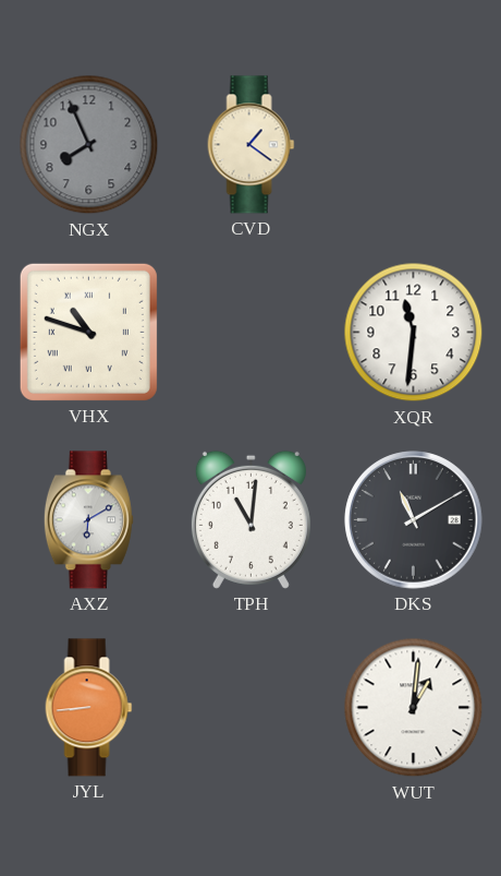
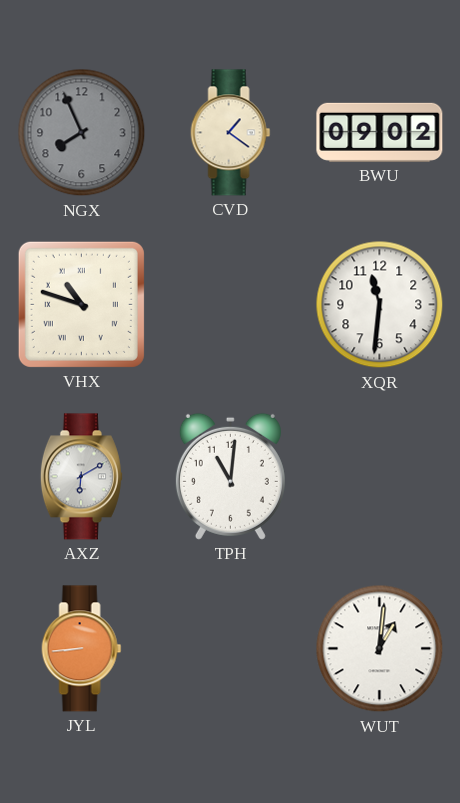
BWU: none -> 09:02 (380, 132)
DKS: 11:10 -> none (414, 520)
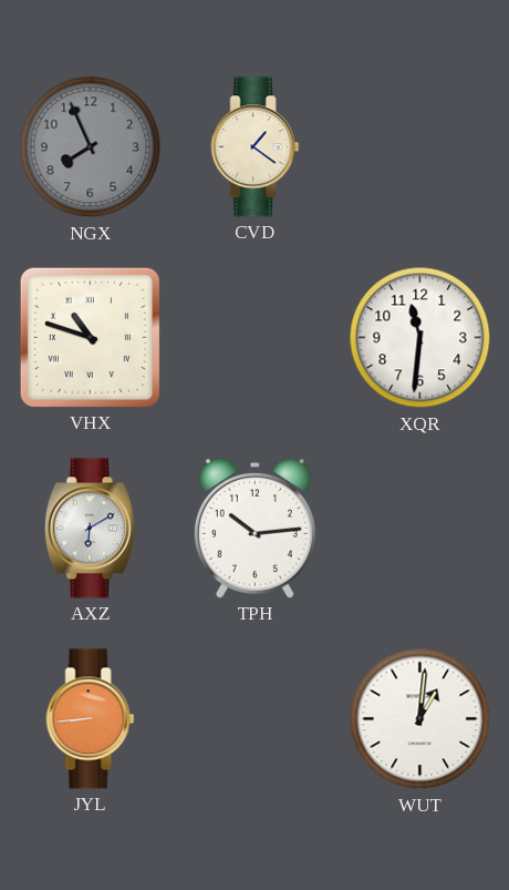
BWU: 09:02 -> none (380, 132)
TPH: 11:01 -> 10:14 (254, 528)
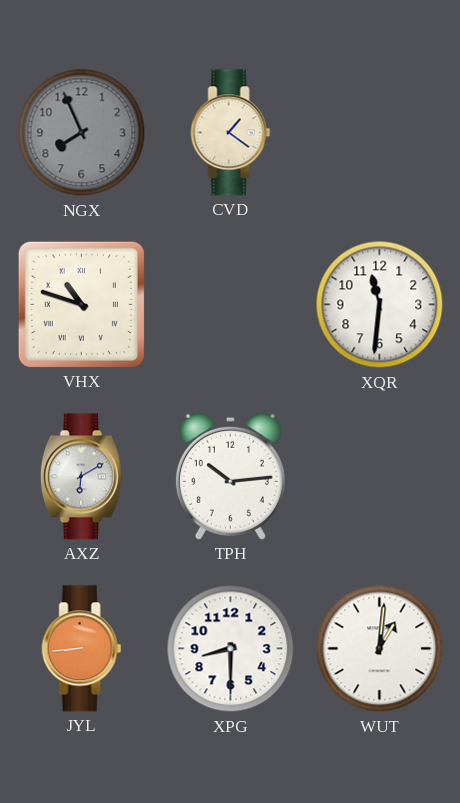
XPG: none -> 8:30 (231, 649)
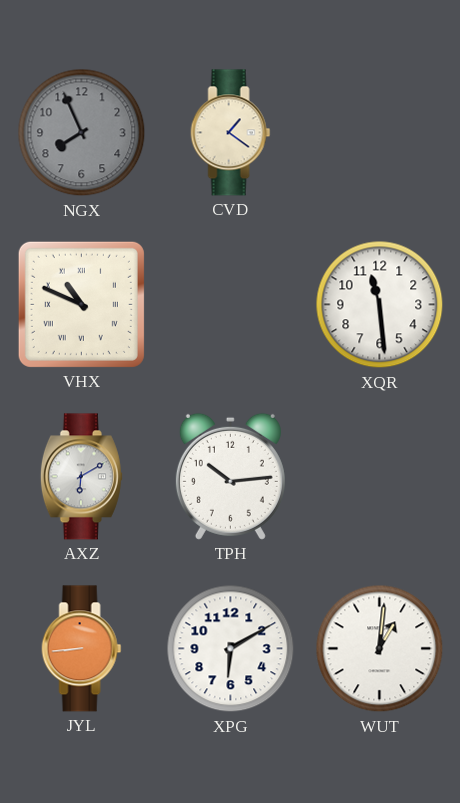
VHX: 10:48 -> 10:49 (81, 304)
XQR: 11:31 -> 11:29 (380, 305)
XPG: 8:30 -> 6:10 (231, 649)
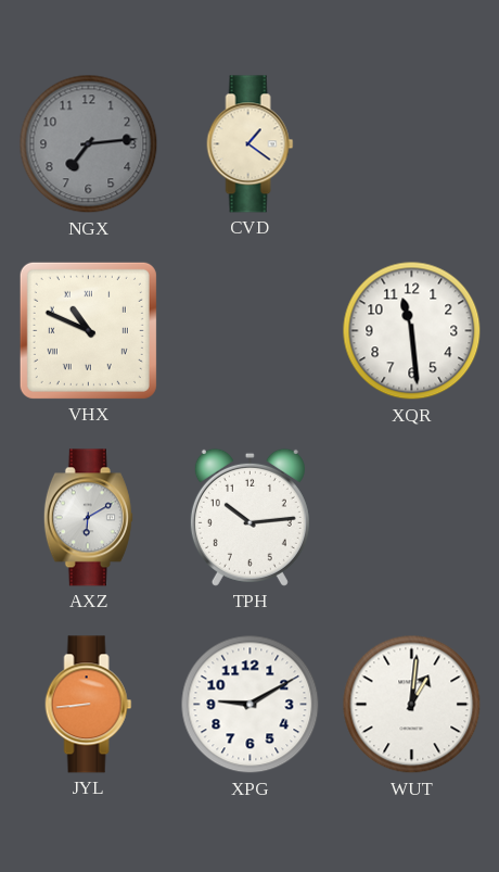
NGX: 7:56 -> 7:14 (89, 144)
XPG: 6:10 -> 9:10 (251, 705)
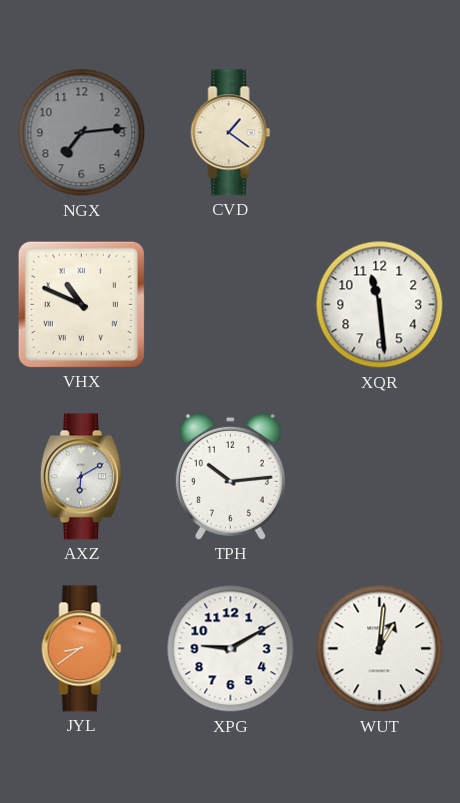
JYL: 8:44 -> 8:39 (82, 649)
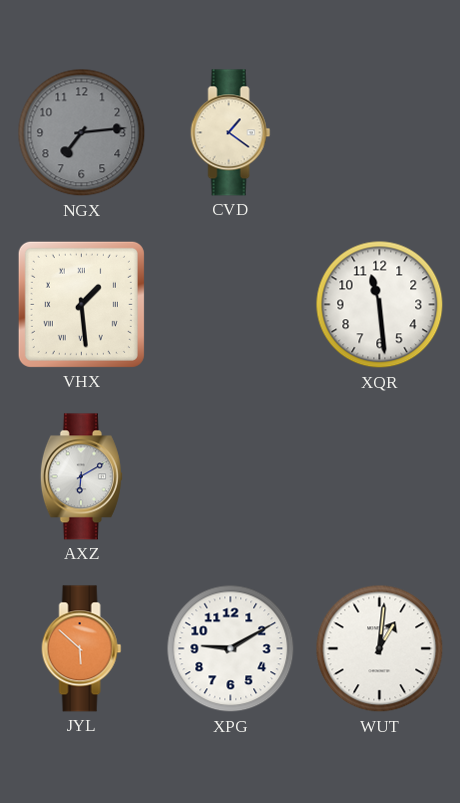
VHX: 10:49 -> 1:29 (81, 304)
TPH: 10:14 -> none (230, 476)
JYL: 8:39 -> 5:52 (82, 649)
